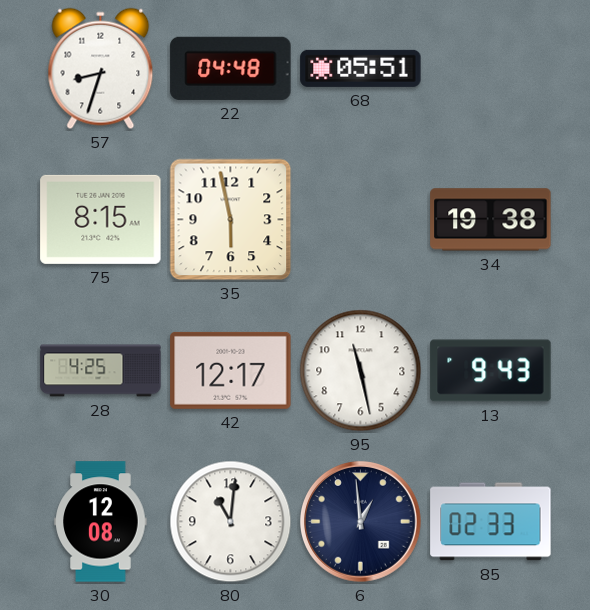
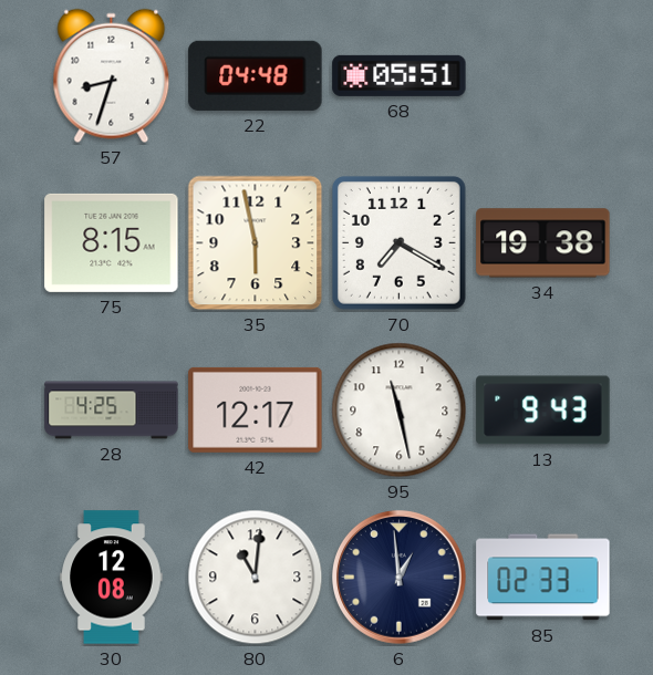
70: none -> 7:20 (398, 242)
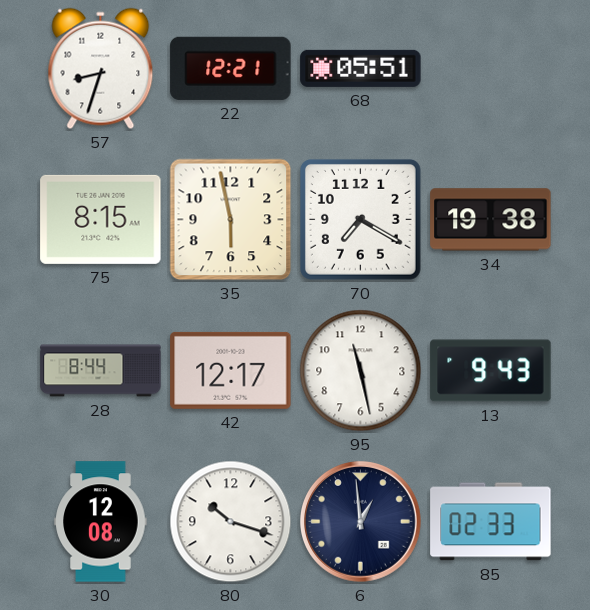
22: 04:48 -> 12:21 (231, 68)
28: 4:25 -> 8:44 (101, 371)
80: 11:01 -> 10:18 (231, 522)
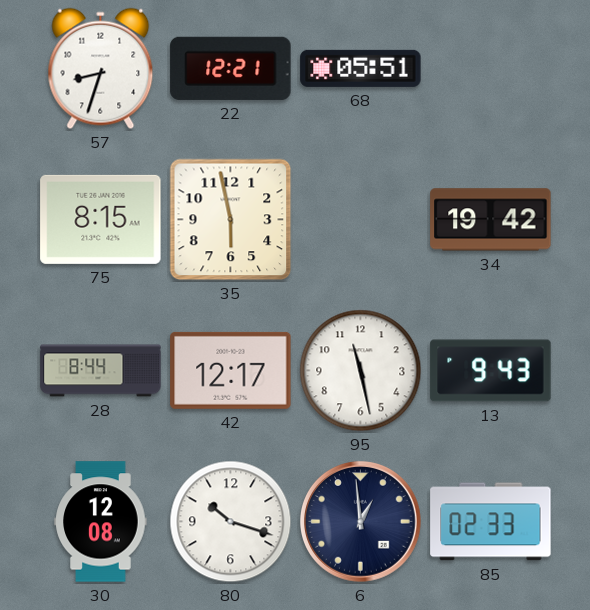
70: 7:20 -> none (360, 219)
34: 19:38 -> 19:42 (491, 220)
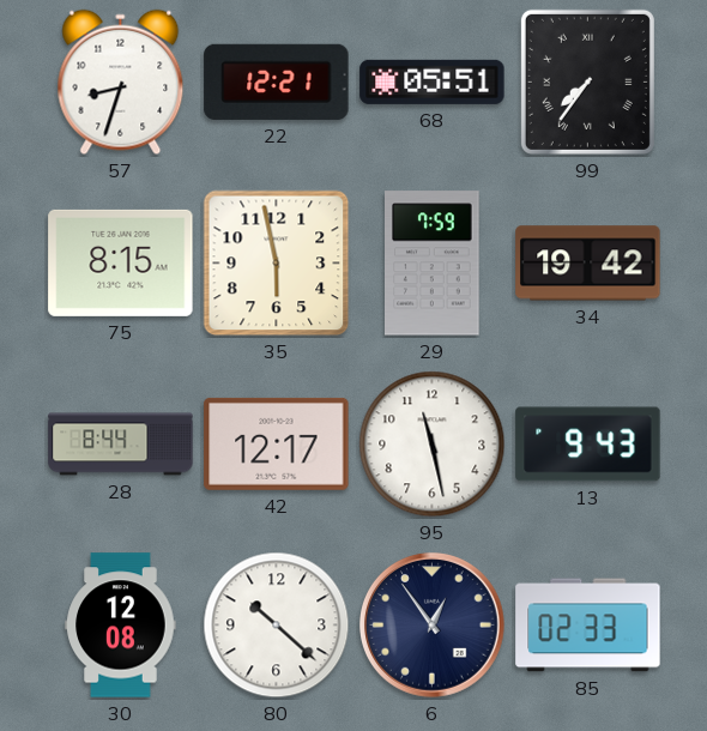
99: none -> 7:36 (587, 81)
29: none -> 7:59 (433, 264)
80: 10:18 -> 10:22 (277, 626)
6: 12:59 -> 12:54 (433, 626)
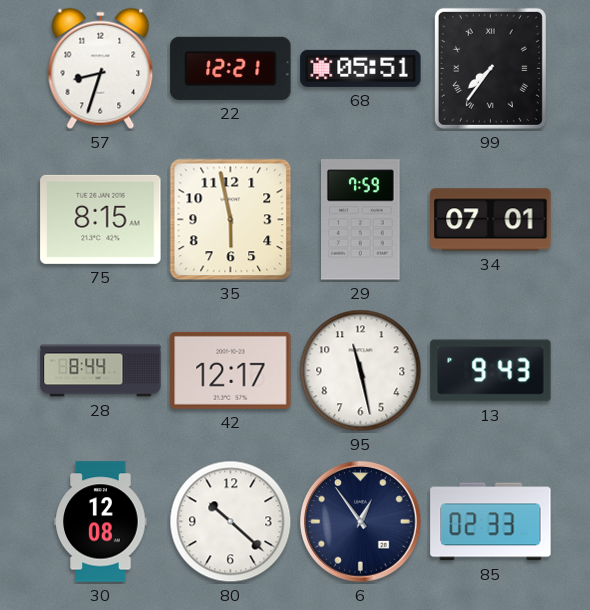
34: 19:42 -> 07:01 (491, 220)
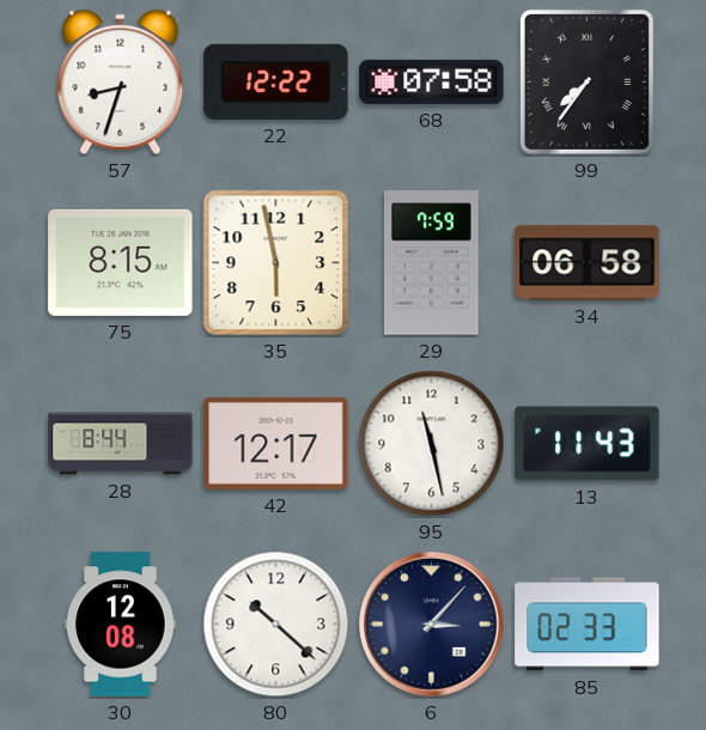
22: 12:21 -> 12:22 (276, 81)
68: 05:51 -> 07:58 (432, 81)
34: 07:01 -> 06:58 (588, 263)
13: 9:43 -> 11:43 (588, 444)
6: 12:54 -> 3:07 (432, 625)
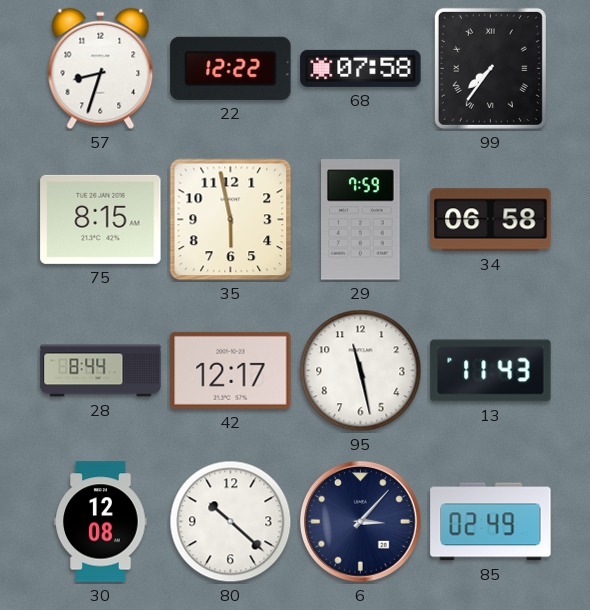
85: 02:33 -> 02:49 (491, 522)
